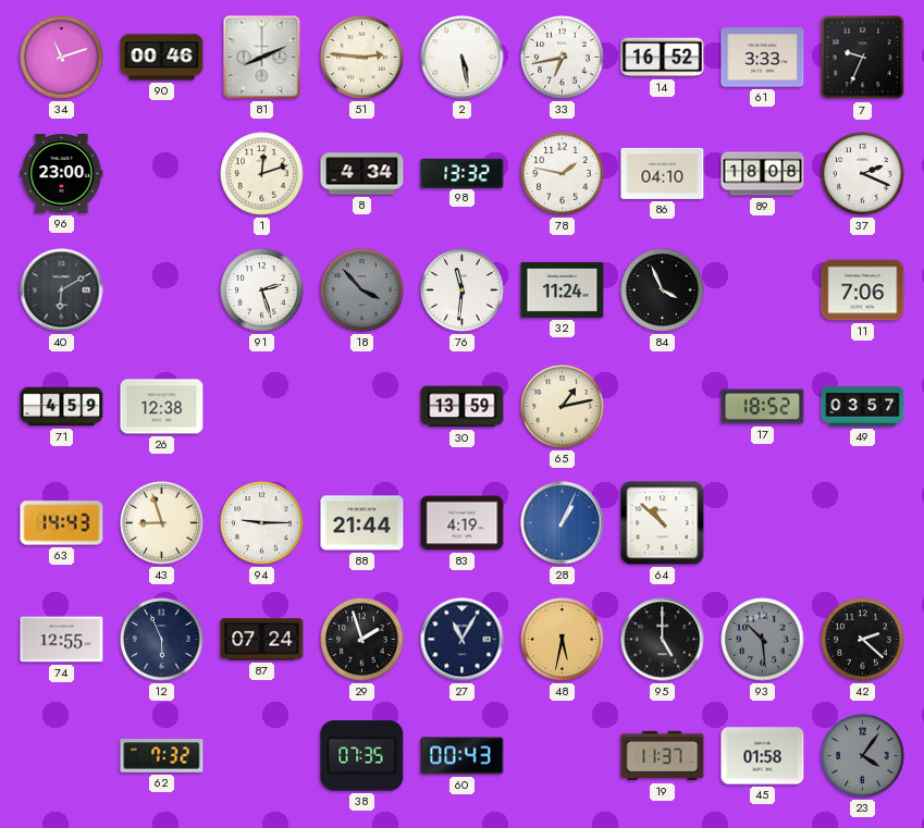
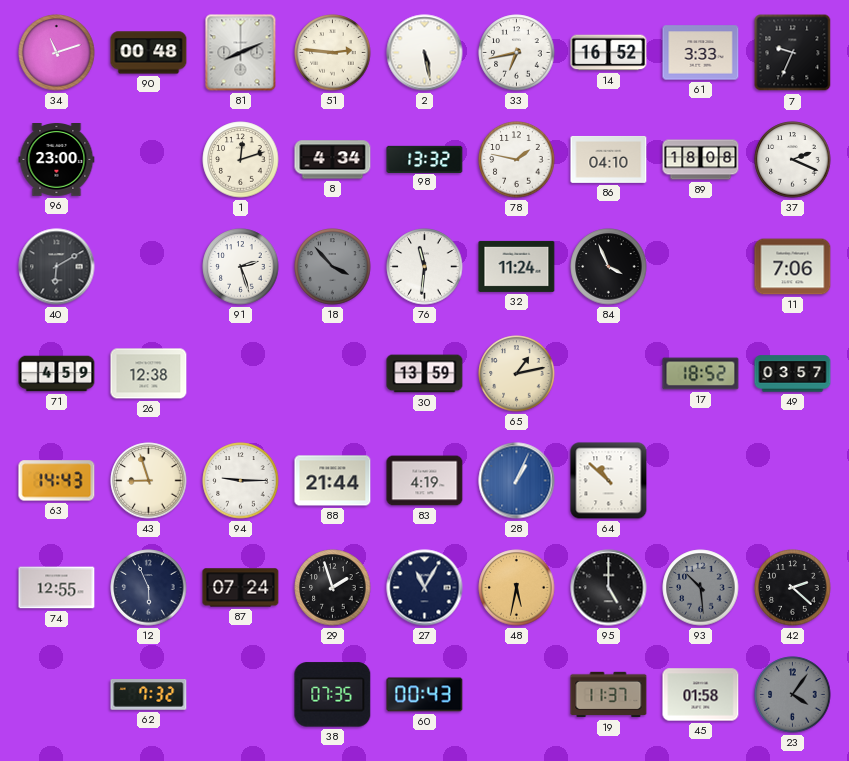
90: 00:46 -> 00:48 (149, 53)
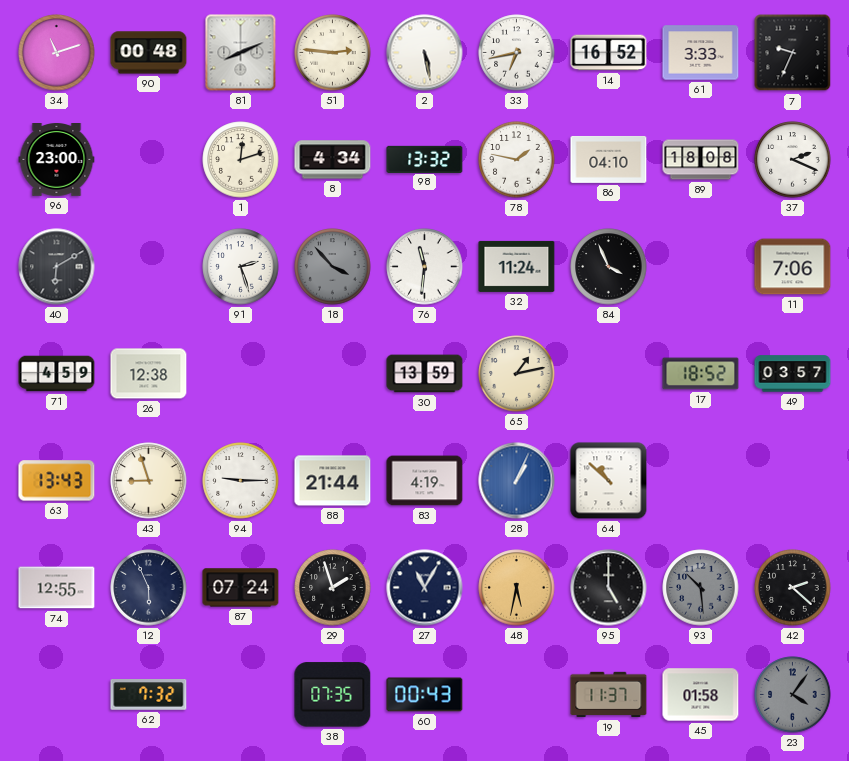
63: 14:43 -> 13:43 (57, 481)
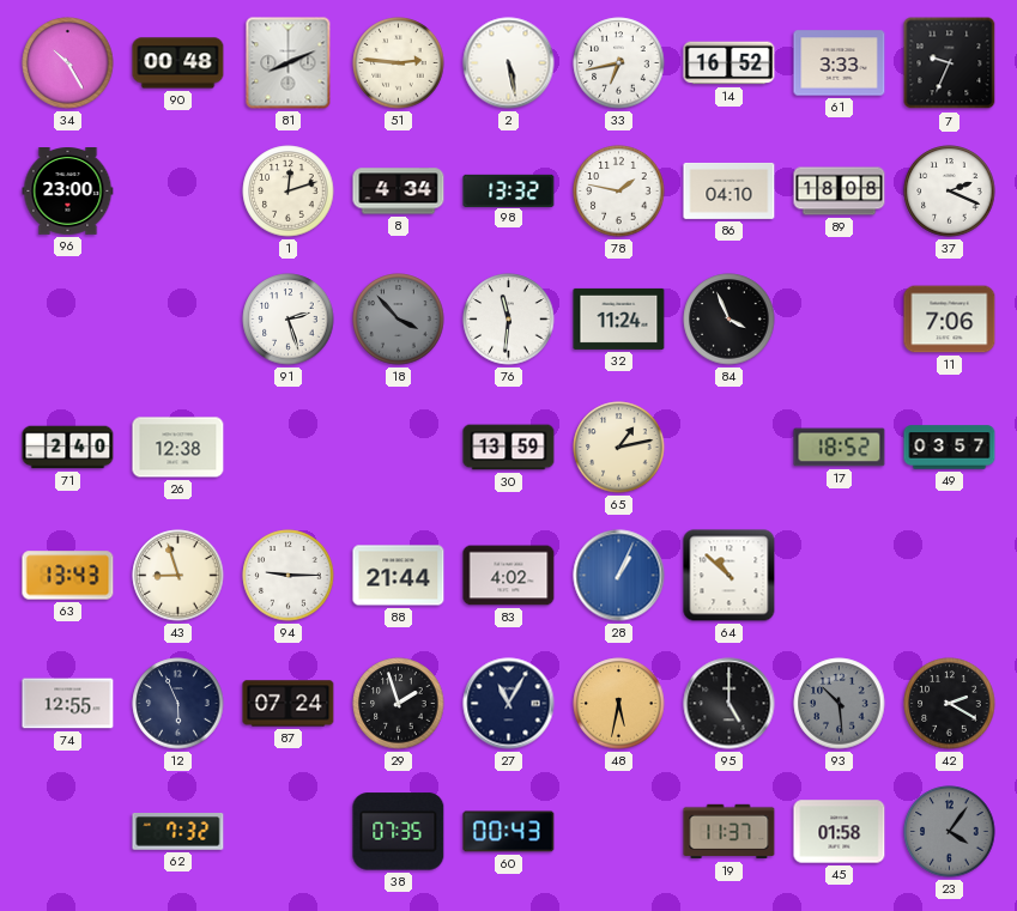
34: 11:12 -> 10:25 (68, 63)
40: 6:10 -> none (57, 267)
71: 4:59 -> 2:40 (68, 448)
83: 4:19 -> 4:02 (509, 576)
42: 2:22 -> 2:20 (950, 704)
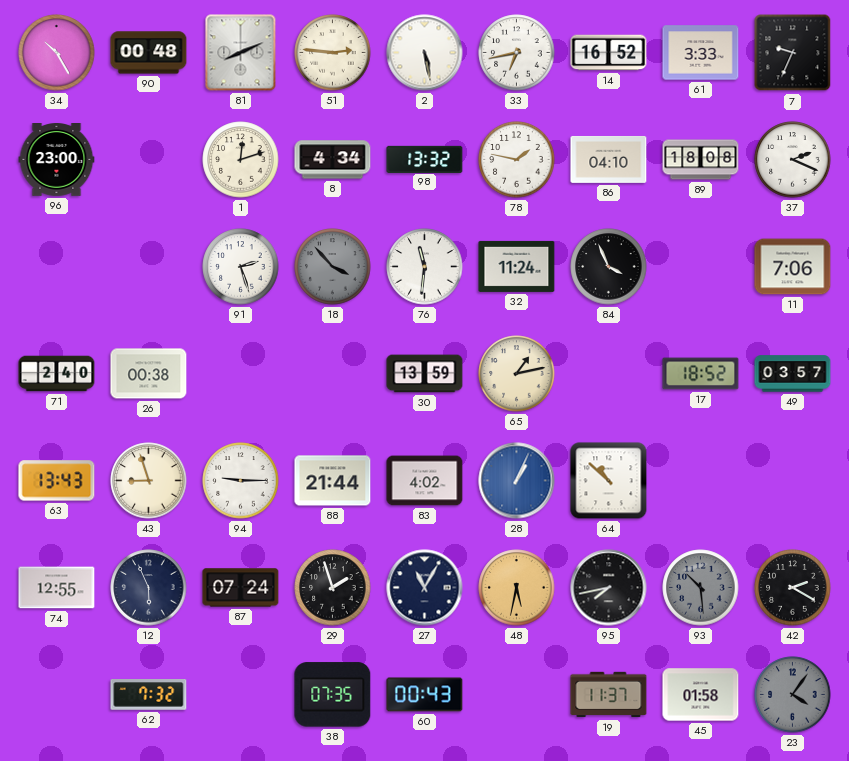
26: 12:38 -> 00:38 (149, 374)
95: 5:00 -> 7:43 (609, 588)
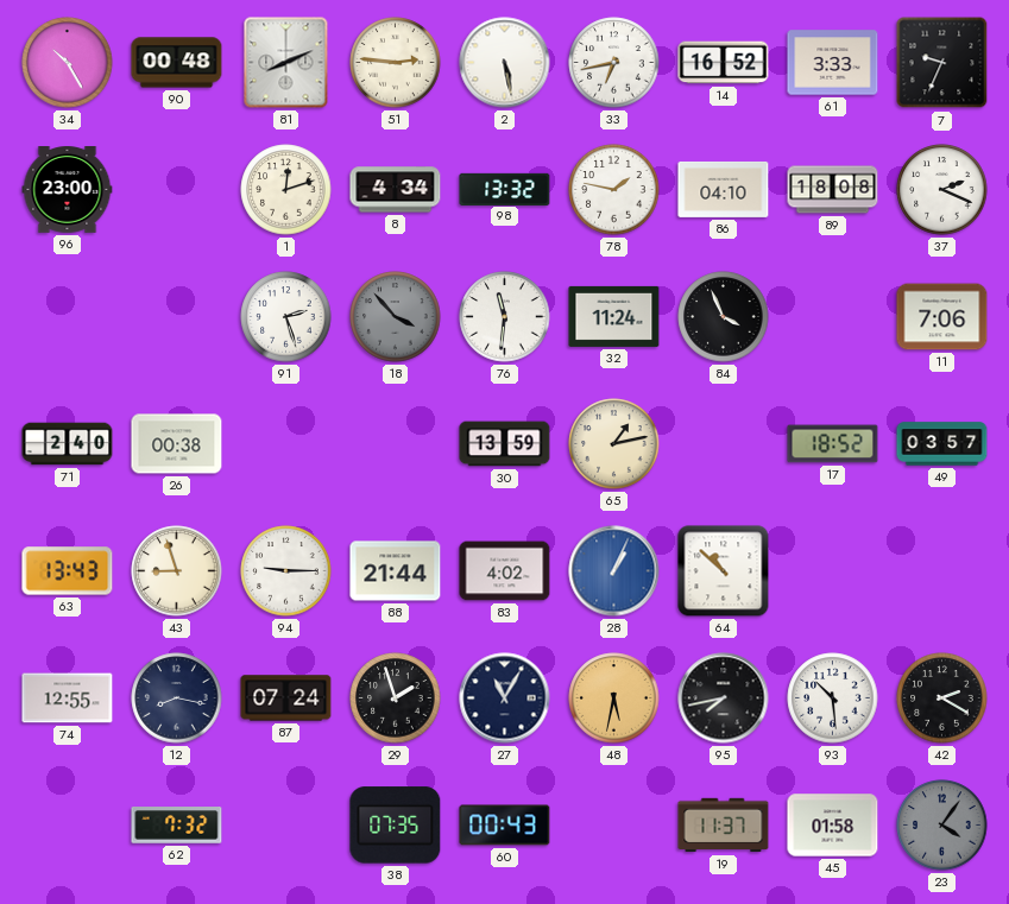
12: 5:56 -> 8:17 (177, 698)
93 dial: grey -> white (833, 698)
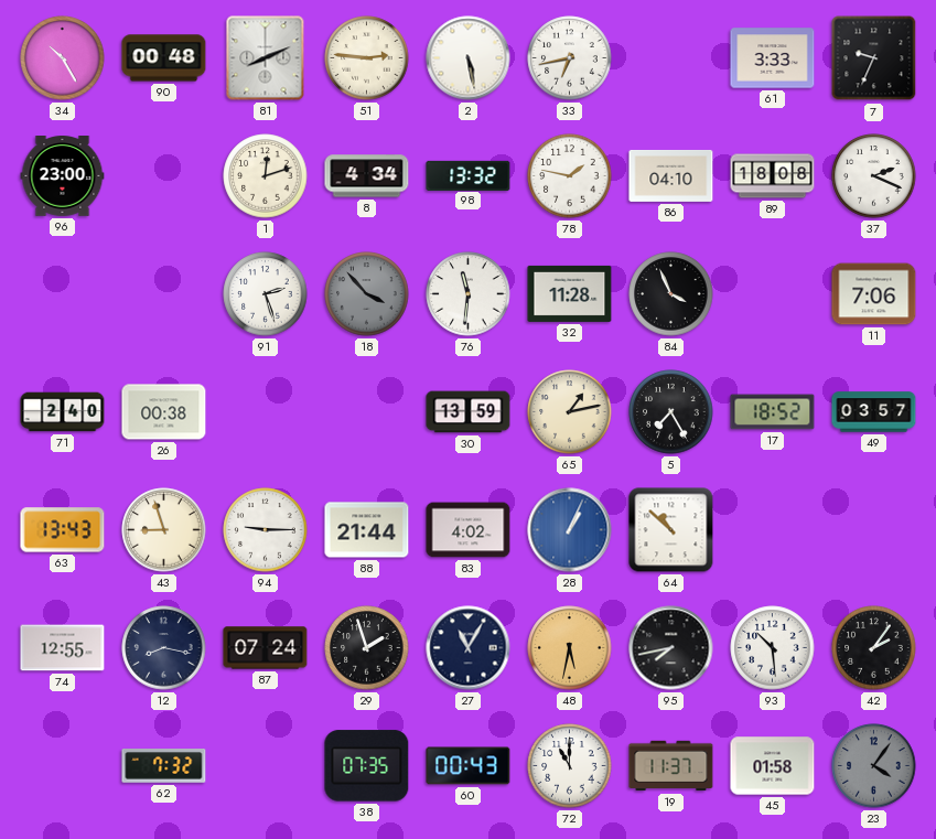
14: 16:52 -> none (724, 63)
32: 11:24 -> 11:28 (570, 293)
5: none -> 7:25 (671, 412)
42: 2:20 -> 2:06 (874, 648)
72: none -> 11:00 (570, 766)
